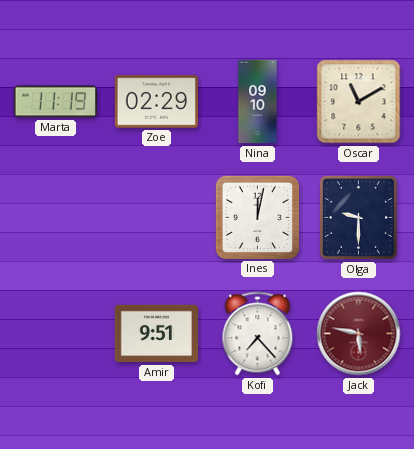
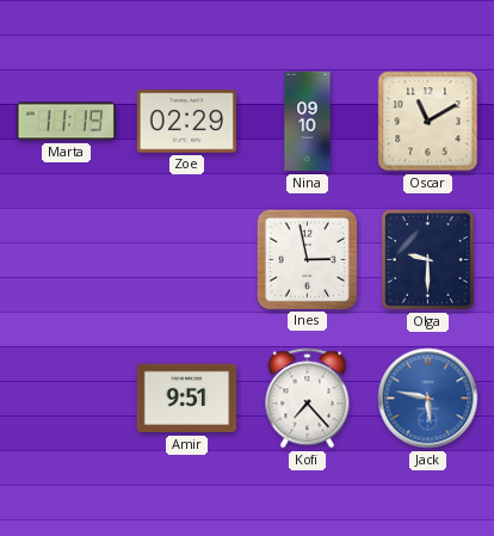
Ines: 12:02 -> 2:58 (307, 259)
Jack dial: burgundy -> blue (428, 399)
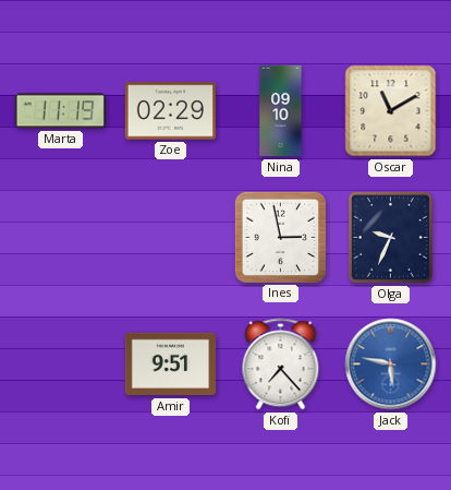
Olga: 9:30 -> 9:34 (390, 237)
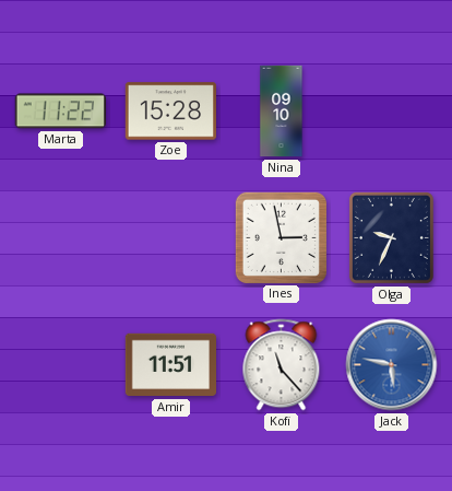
Marta: 11:19 -> 11:22 (60, 112)
Zoe: 02:29 -> 15:28 (170, 112)
Oscar: 11:10 -> none (391, 111)
Amir: 9:51 -> 11:51 (171, 365)
Kofi: 7:23 -> 11:23 (282, 365)
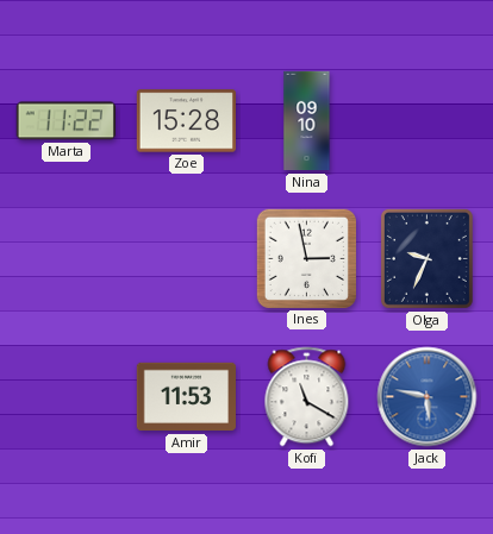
Amir: 11:51 -> 11:53 (187, 397)
Kofi: 11:23 -> 11:20 (307, 397)
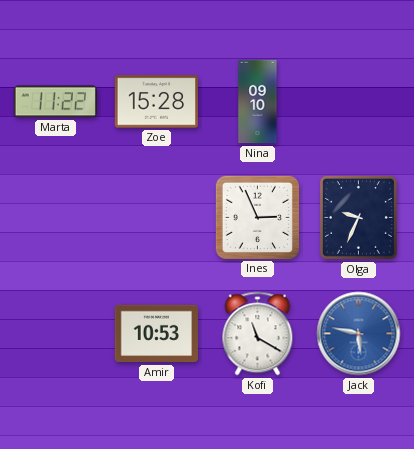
Ines: 2:58 -> 2:56 (257, 217)
Amir: 11:53 -> 10:53 (157, 334)
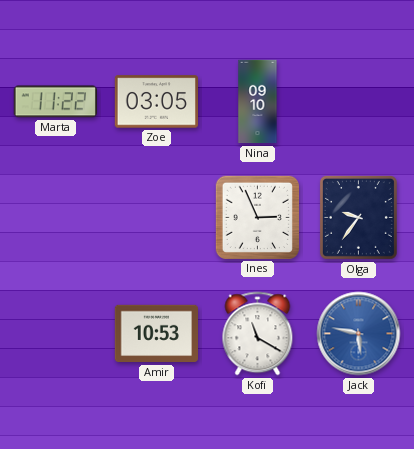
Zoe: 15:28 -> 03:05 (156, 102)
Olga: 9:34 -> 9:36 (358, 217)
